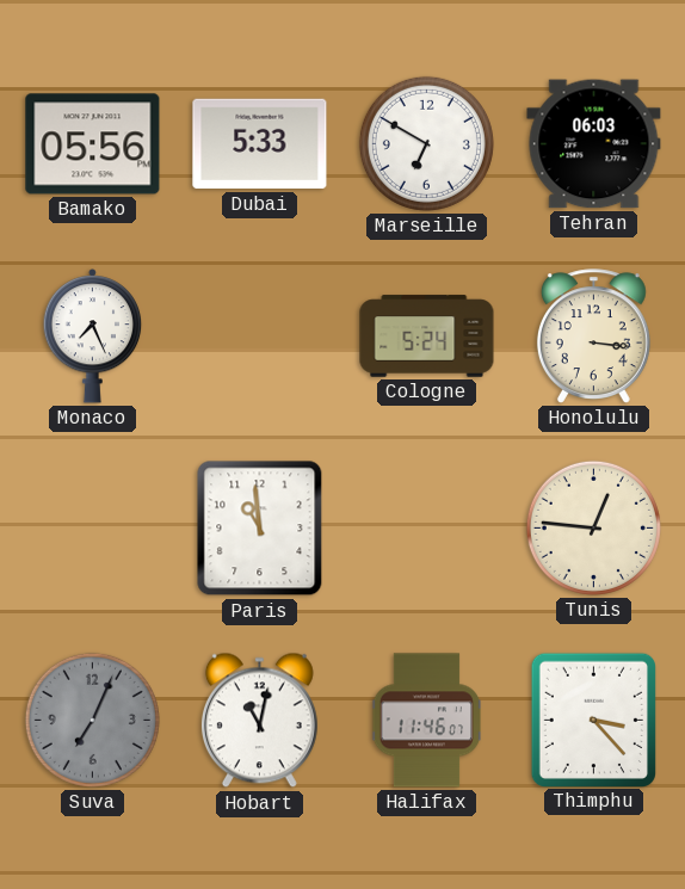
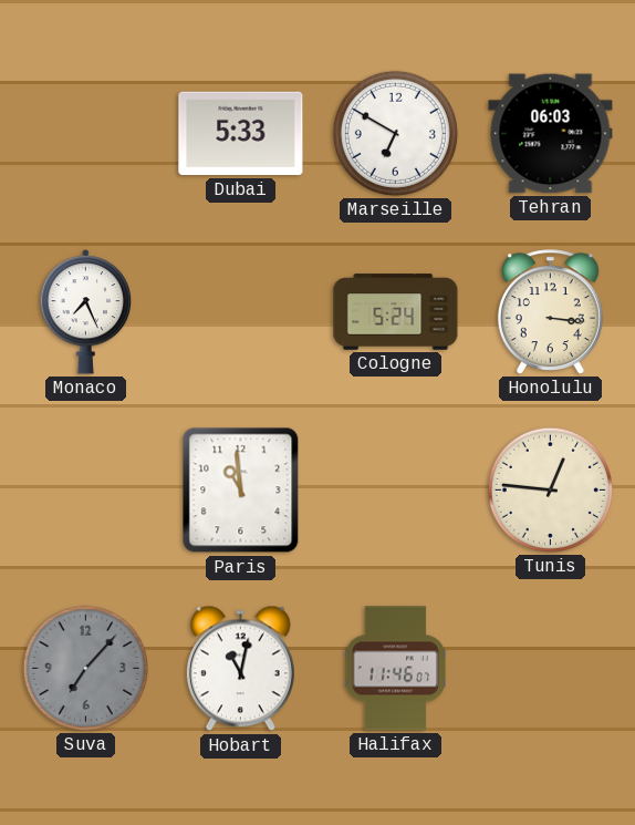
Bamako: 05:56 -> none (93, 144)
Suva: 7:04 -> 7:07 (85, 668)
Thimphu: 3:23 -> none (593, 720)
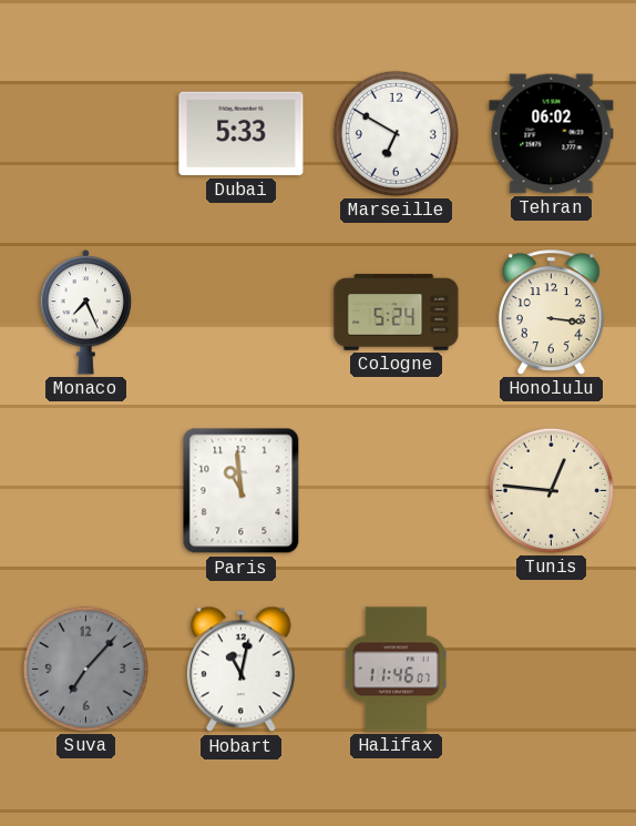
Tehran: 06:03 -> 06:02 (552, 134)
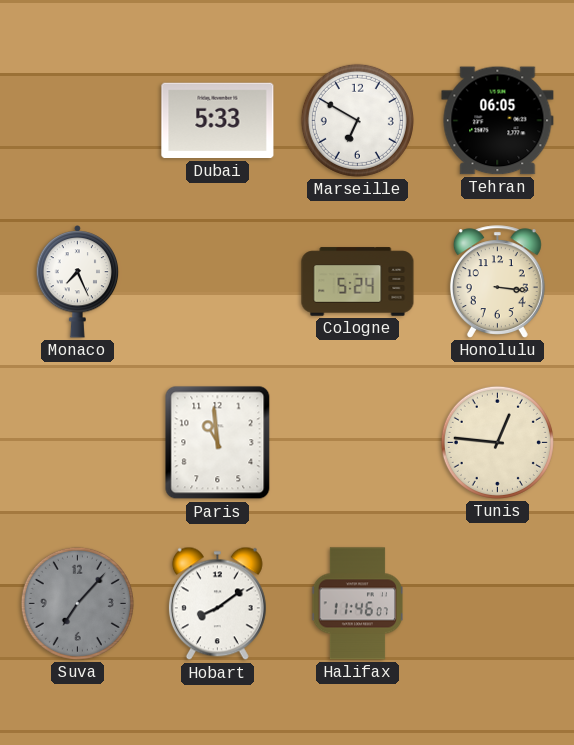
Tehran: 06:02 -> 06:05 (498, 121)
Hobart: 11:02 -> 8:09 (217, 604)
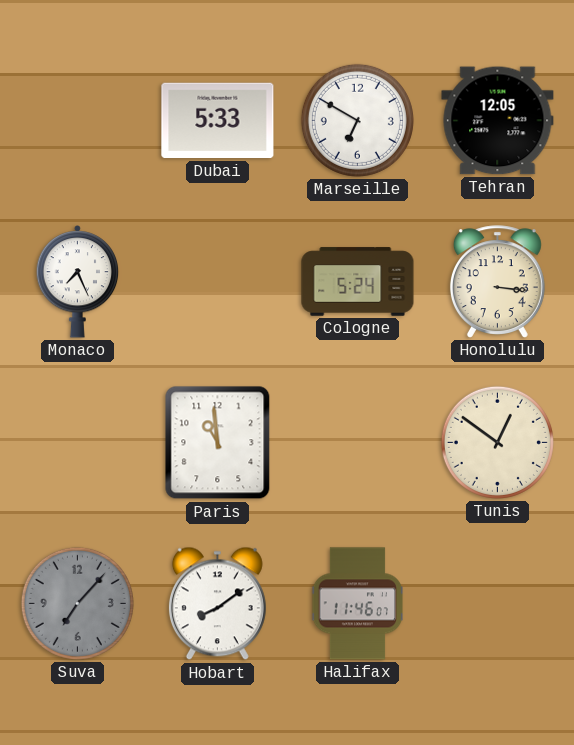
Tehran: 06:05 -> 12:05 (498, 121)
Tunis: 12:46 -> 12:51 (497, 442)
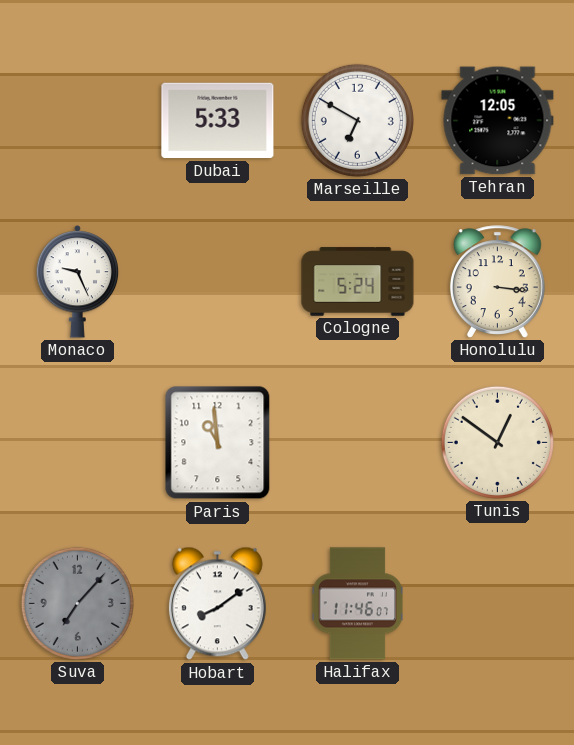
Monaco: 7:26 -> 9:26 (78, 282)
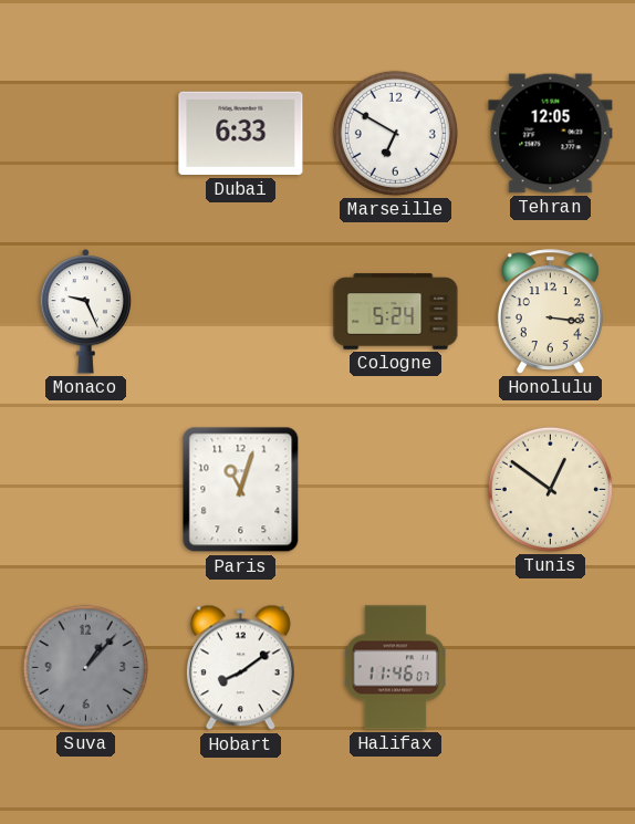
Dubai: 5:33 -> 6:33 (241, 134)
Paris: 10:59 -> 11:03 (241, 490)
Suva: 7:07 -> 1:07 (85, 667)
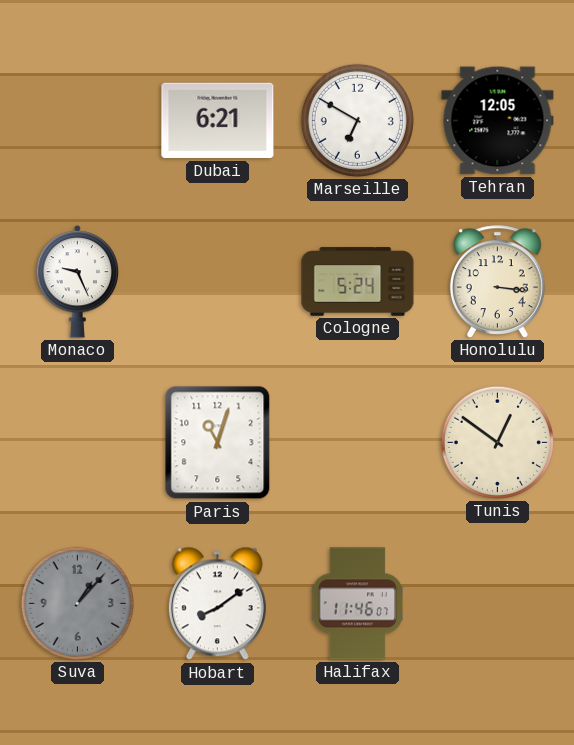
Dubai: 6:33 -> 6:21 (218, 121)
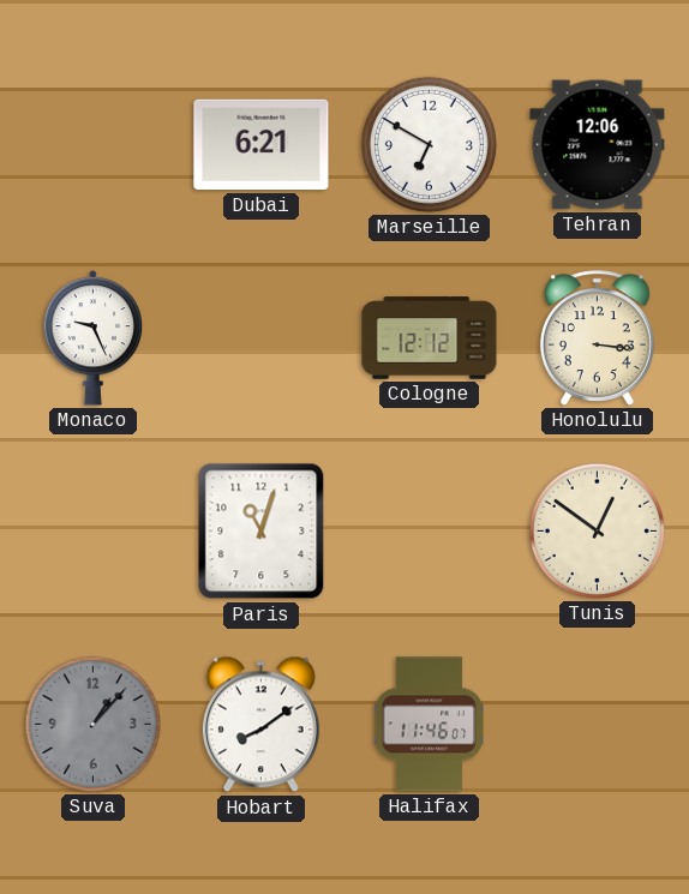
Tehran: 12:05 -> 12:06 (598, 145)
Cologne: 5:24 -> 12:12 (430, 338)
